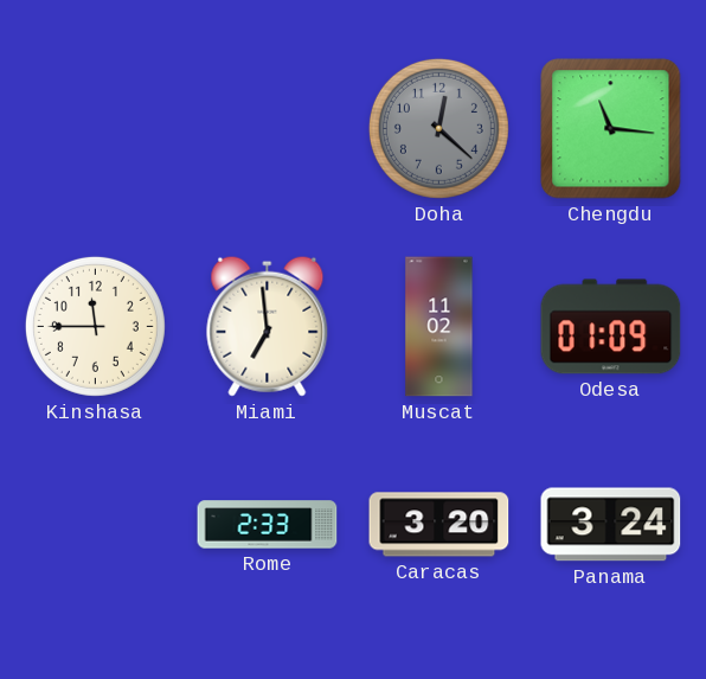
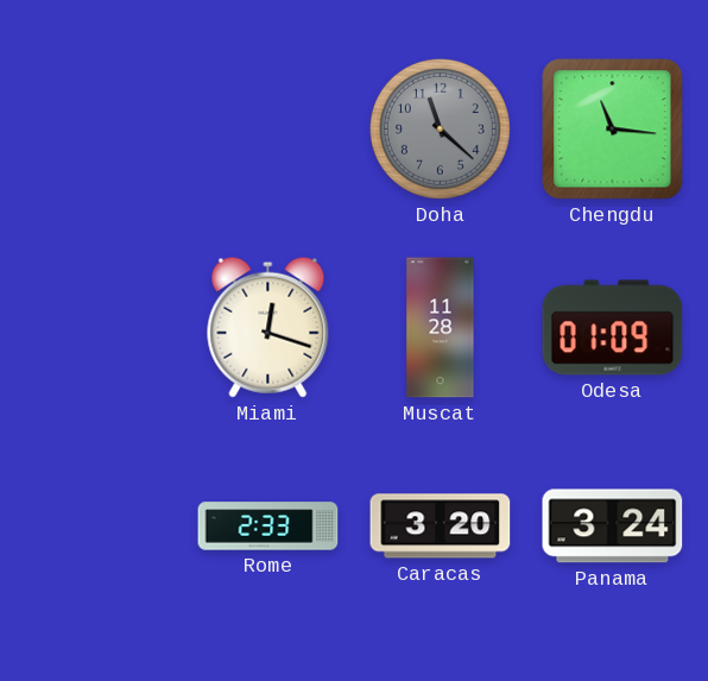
Doha: 12:22 -> 11:22 (440, 128)
Kinshasa: 11:45 -> none (95, 326)
Miami: 6:59 -> 12:18 (268, 327)
Muscat: 11:02 -> 11:28 (441, 328)
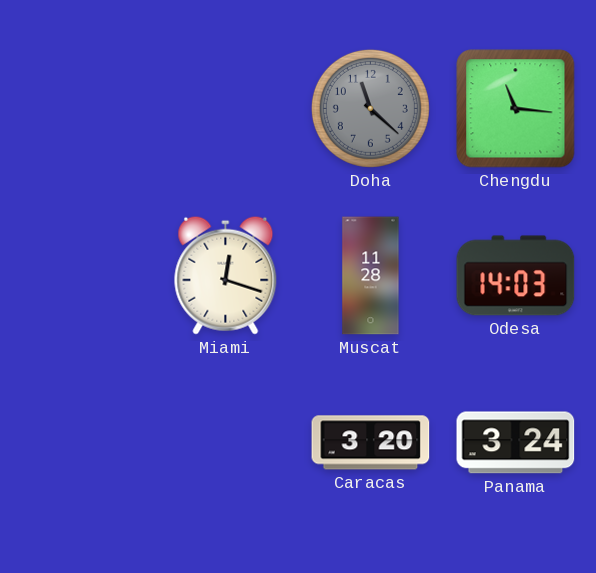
Odesa: 01:09 -> 14:03 (516, 276)
Rome: 2:33 -> none (268, 526)
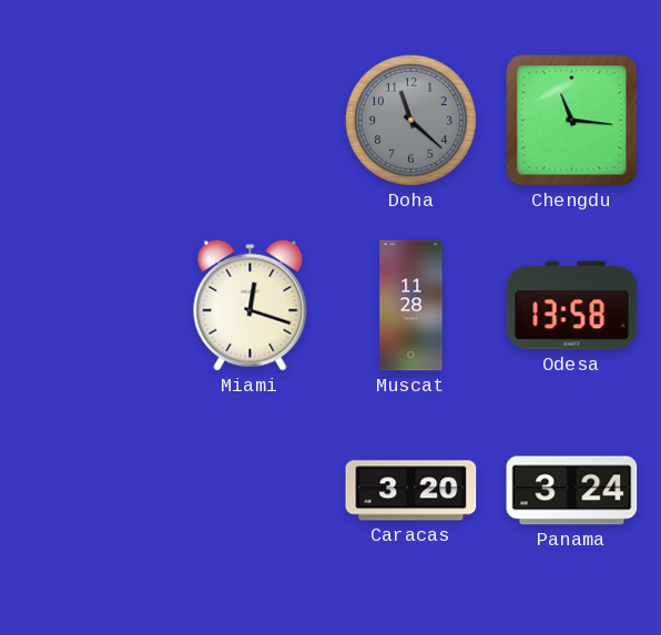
Odesa: 14:03 -> 13:58 (572, 306)
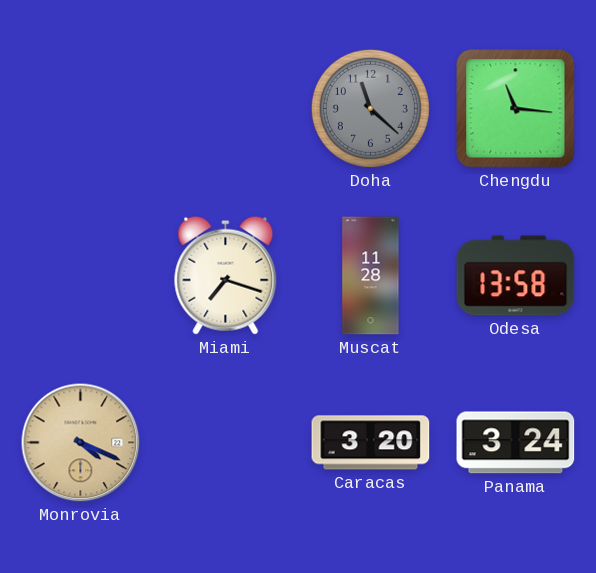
Miami: 12:18 -> 7:18 (226, 275)
Monrovia: none -> 4:19 (81, 443)
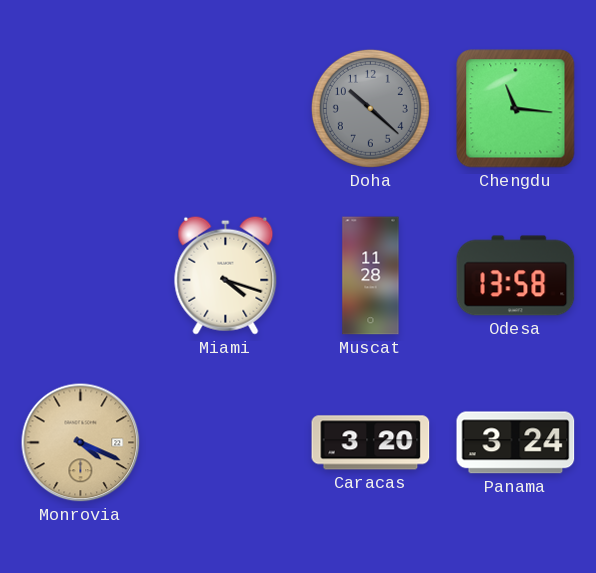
Doha: 11:22 -> 10:22 (370, 108)
Miami: 7:18 -> 4:18 (226, 275)
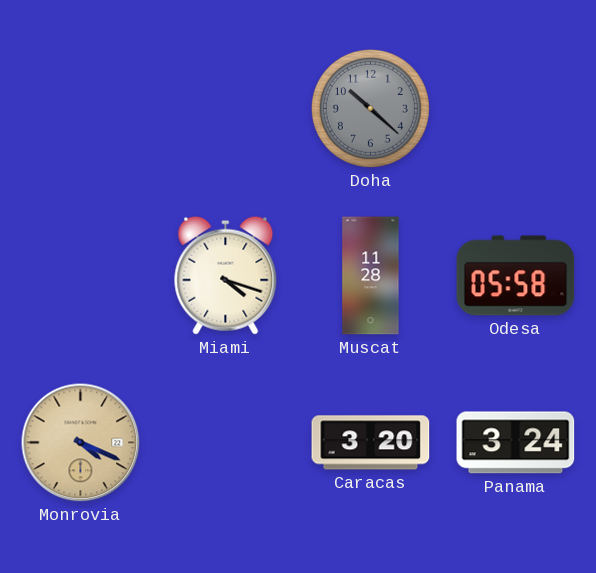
Chengdu: 11:16 -> none (516, 109)
Odesa: 13:58 -> 05:58 (516, 276)
